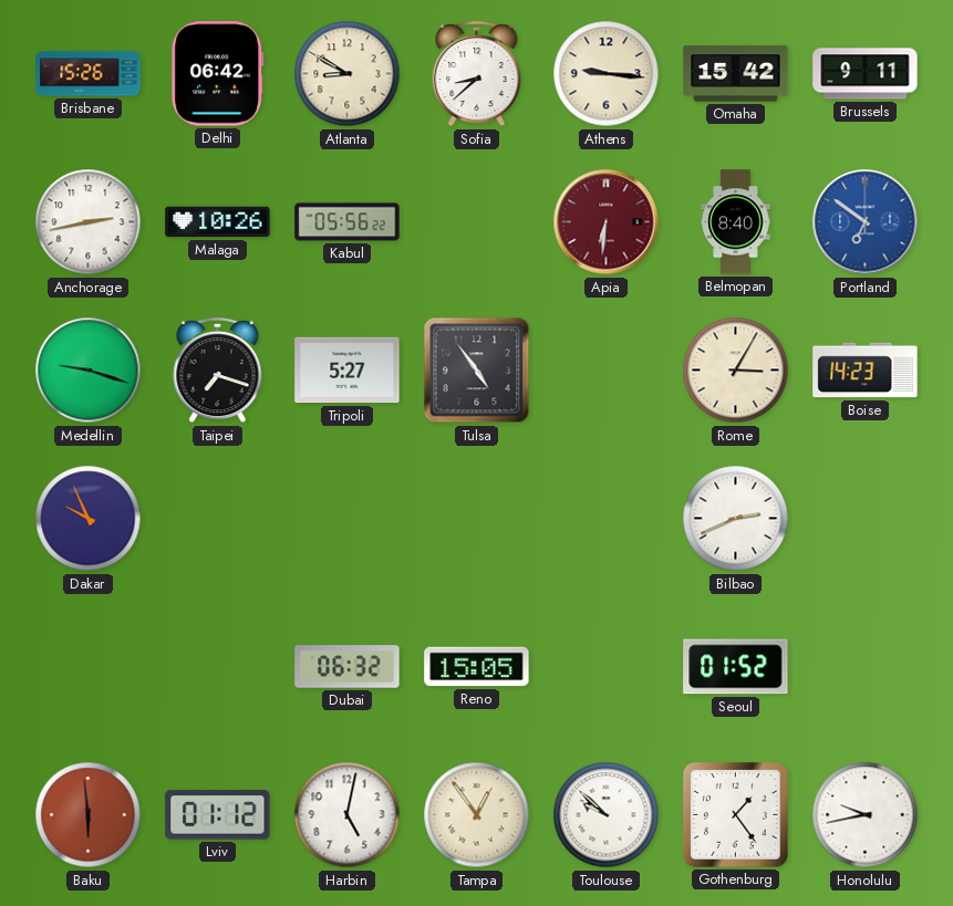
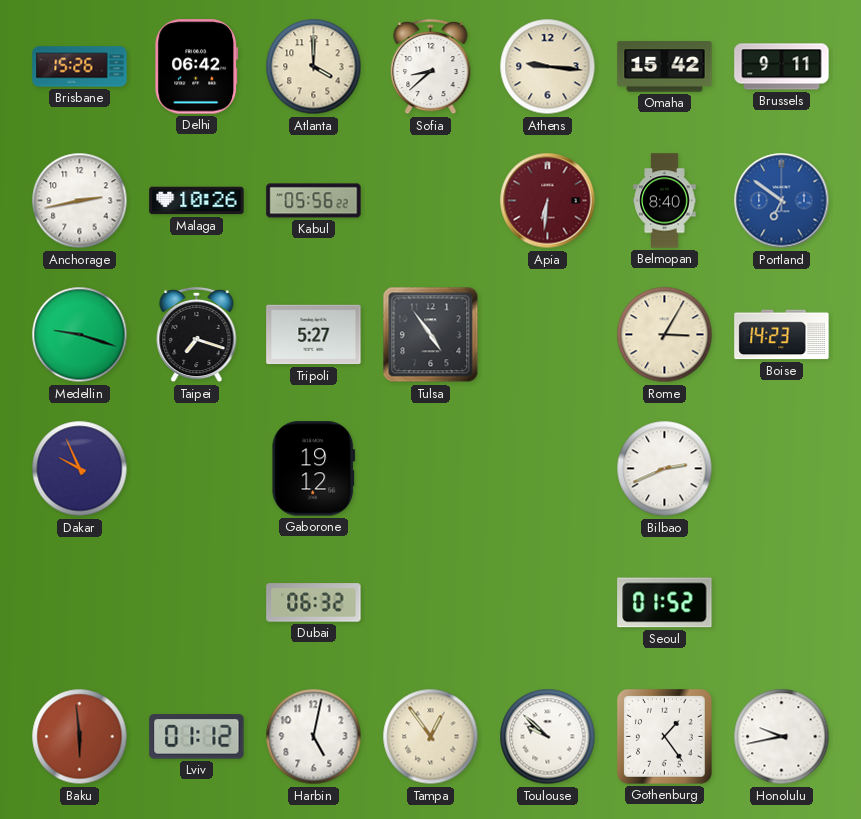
Atlanta: 8:50 -> 4:00 (314, 67)
Gaborone: none -> 19:12 (314, 469)
Reno: 15:05 -> none (477, 667)
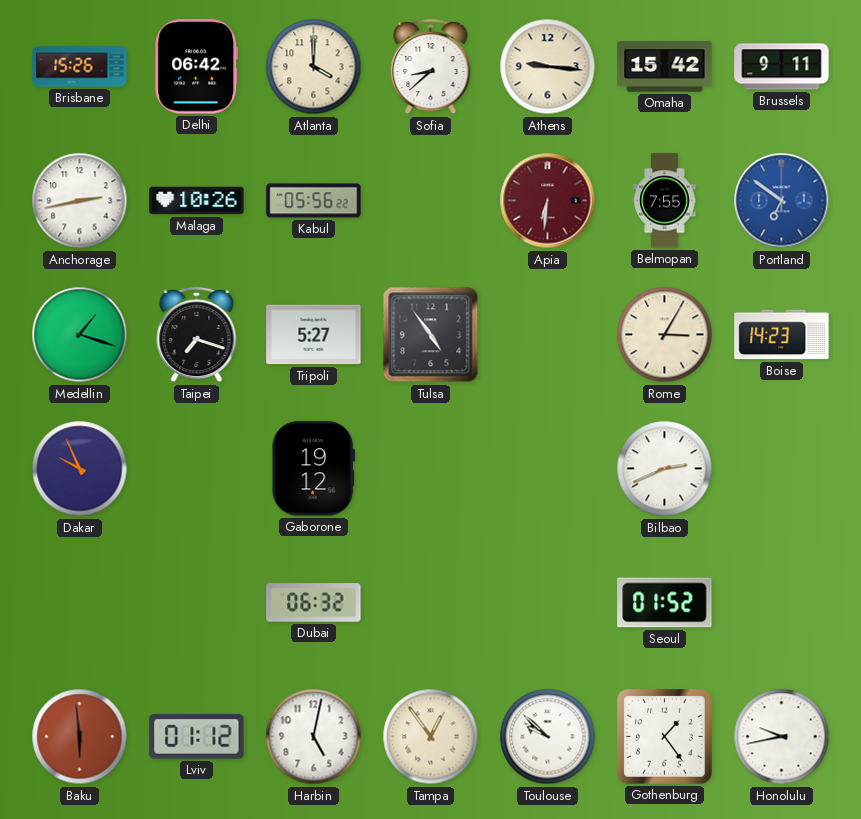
Belmopan: 8:40 -> 7:55 (665, 201)
Medellin: 9:18 -> 1:18 (80, 335)
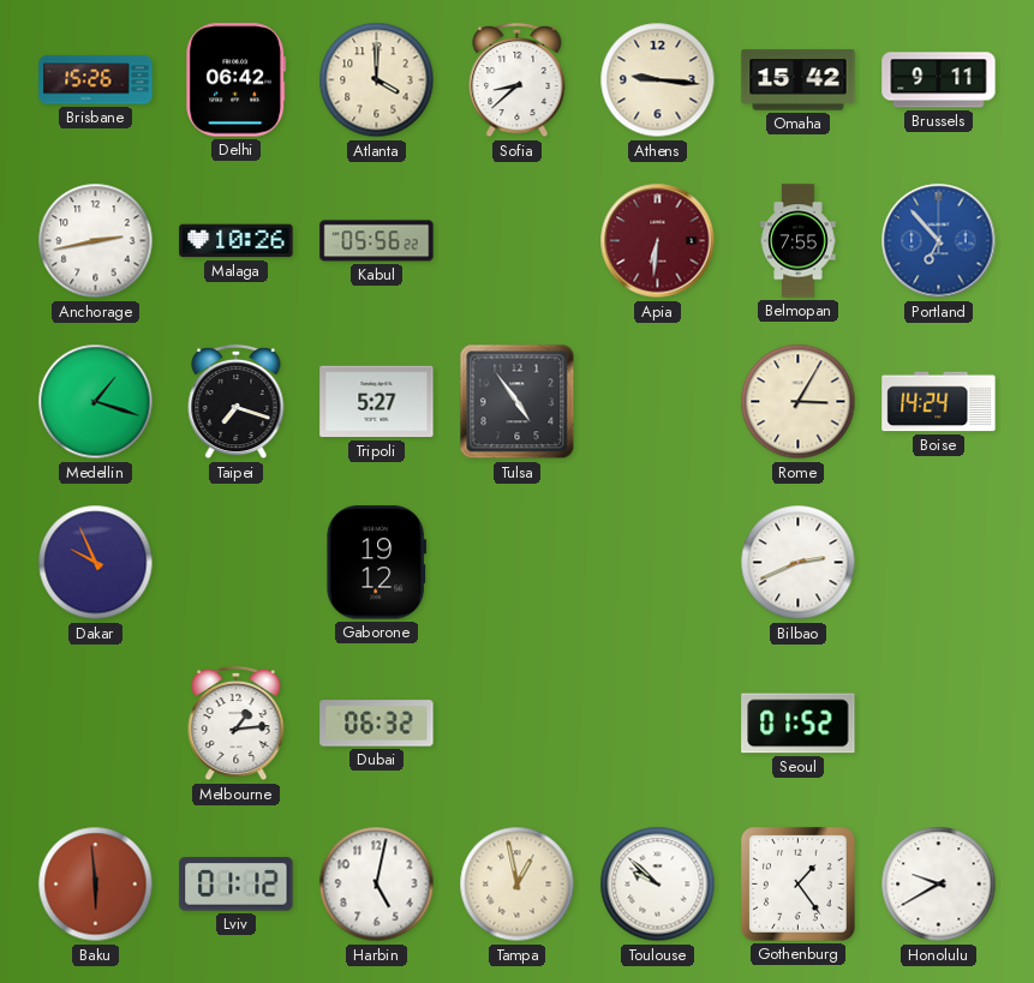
Portland: 6:51 -> 6:53 (939, 241)
Boise: 14:23 -> 14:24 (939, 402)
Melbourne: none -> 1:14 (237, 724)
Tampa: 12:54 -> 12:58 (518, 885)
Honolulu: 9:43 -> 9:40 (939, 885)
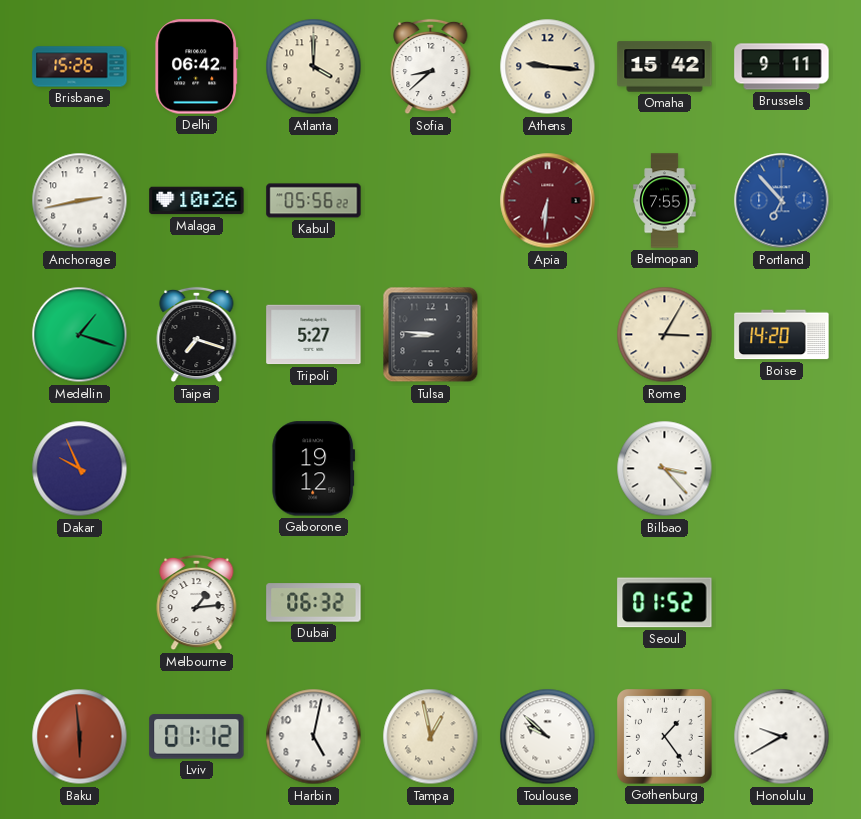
Tulsa: 4:54 -> 8:46 (431, 335)
Boise: 14:24 -> 14:20 (782, 335)
Bilbao: 2:41 -> 3:23 (665, 469)
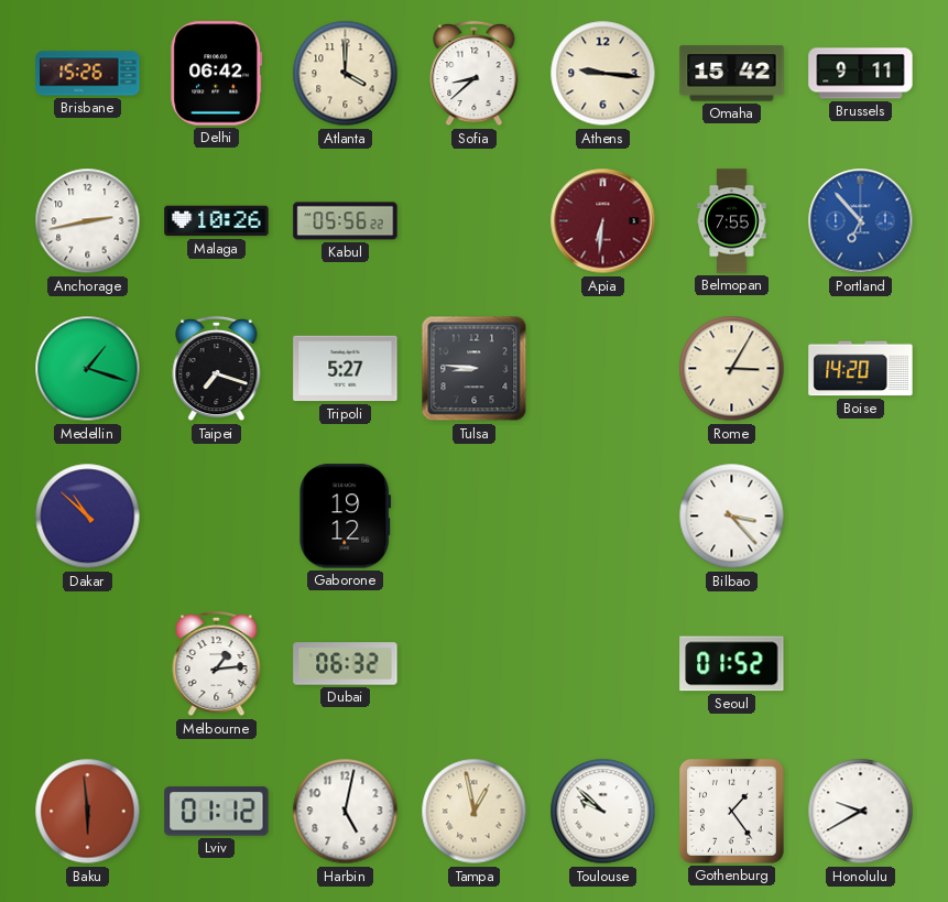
Dakar: 9:56 -> 10:52 (88, 517)
